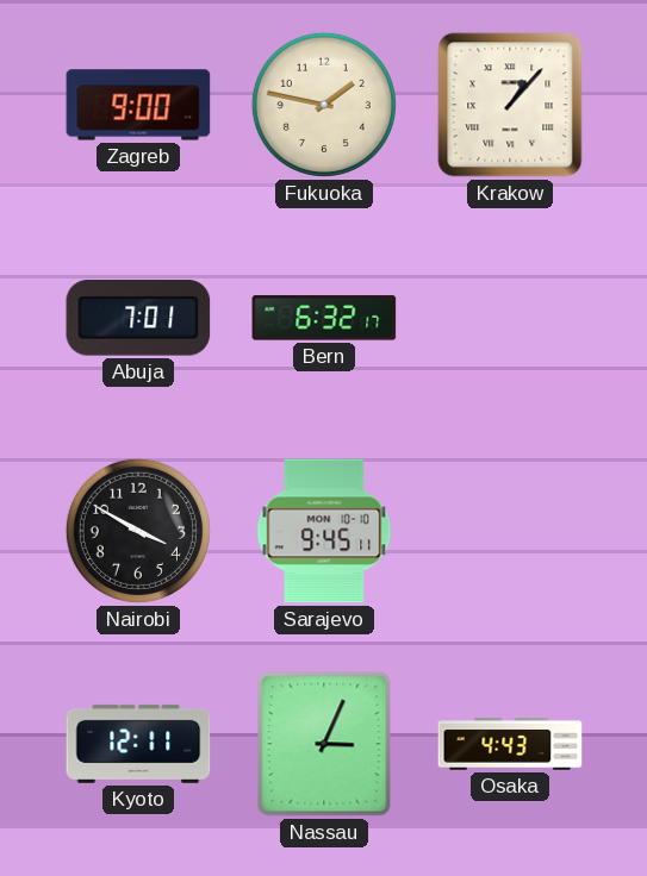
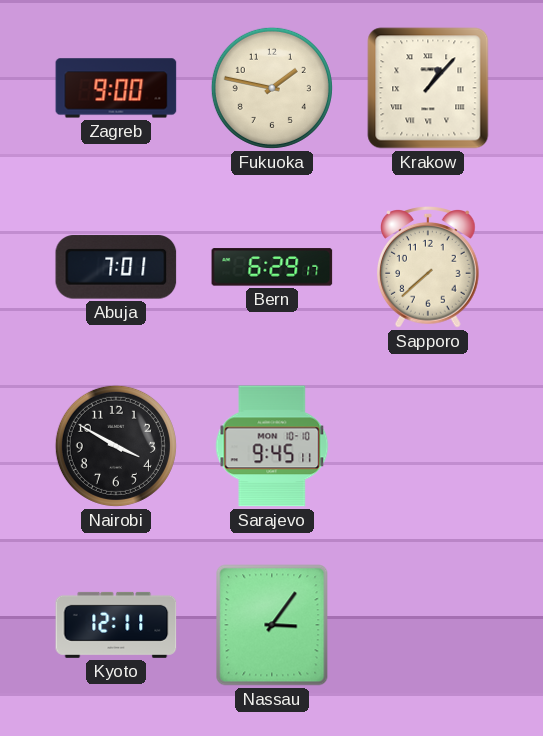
Bern: 6:32 -> 6:29 (272, 267)
Sapporo: none -> 7:38 (429, 268)
Nassau: 3:04 -> 3:06 (272, 625)
Osaka: 4:43 -> none (510, 744)
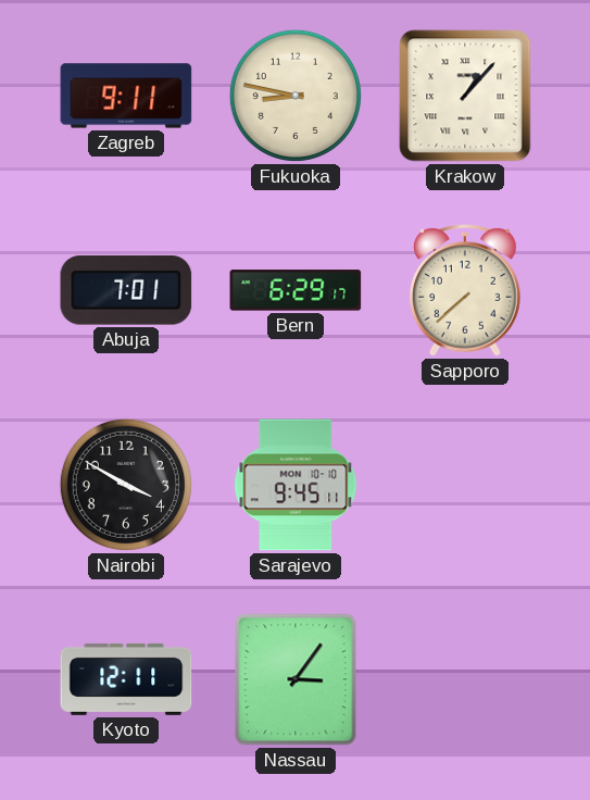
Zagreb: 9:00 -> 9:11 (126, 96)
Fukuoka: 1:47 -> 8:47 (296, 96)
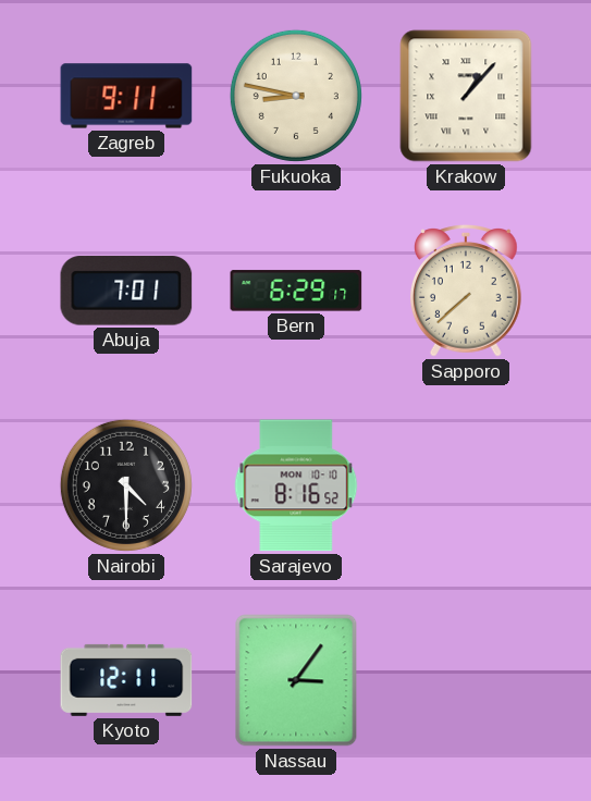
Nairobi: 3:50 -> 4:30 (126, 485)
Sarajevo: 9:45 -> 8:16 (296, 485)
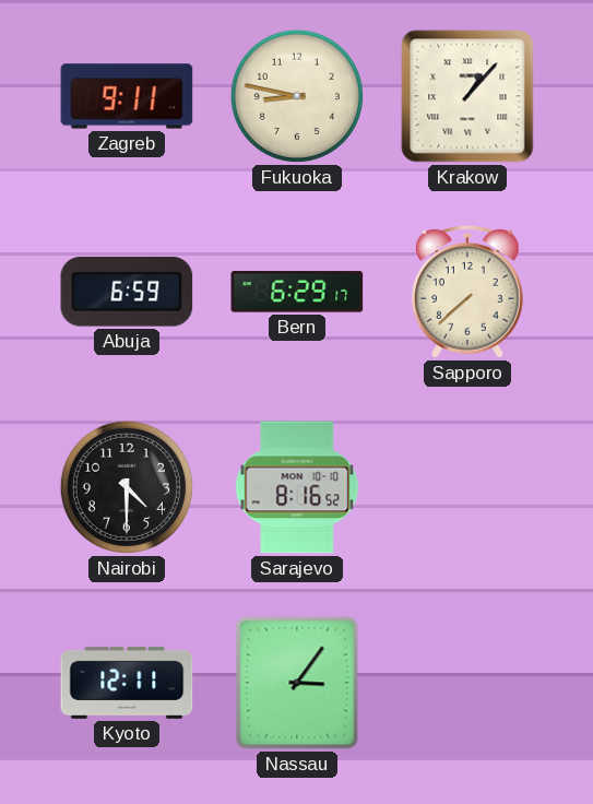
Abuja: 7:01 -> 6:59 (127, 292)
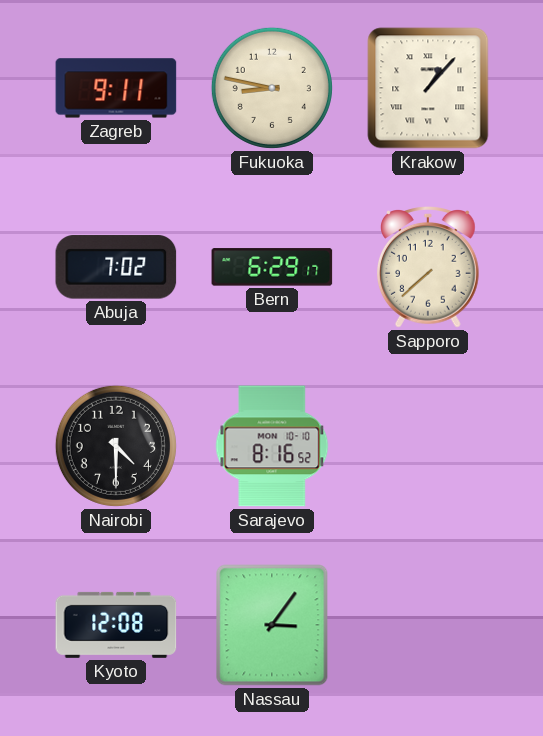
Abuja: 6:59 -> 7:02 (116, 267)
Kyoto: 12:11 -> 12:08 (116, 625)
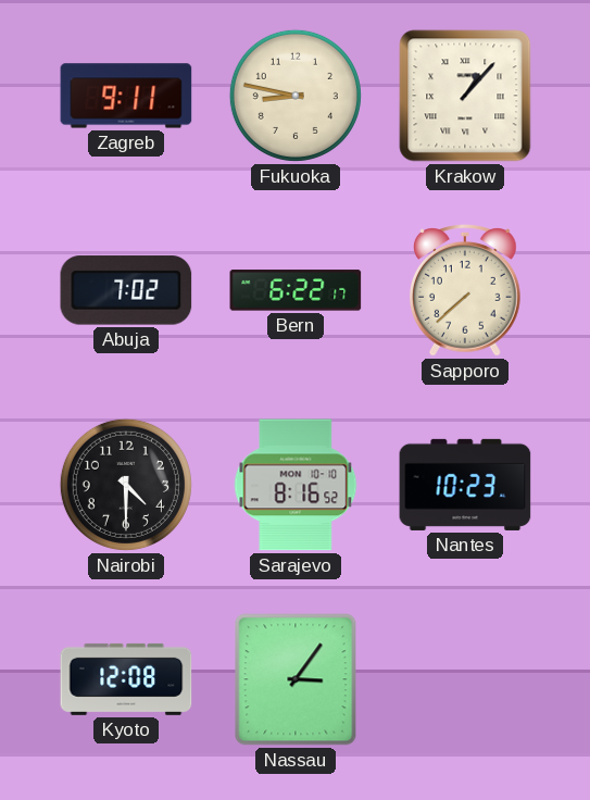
Bern: 6:29 -> 6:22 (296, 290)
Nantes: none -> 10:23 (465, 485)
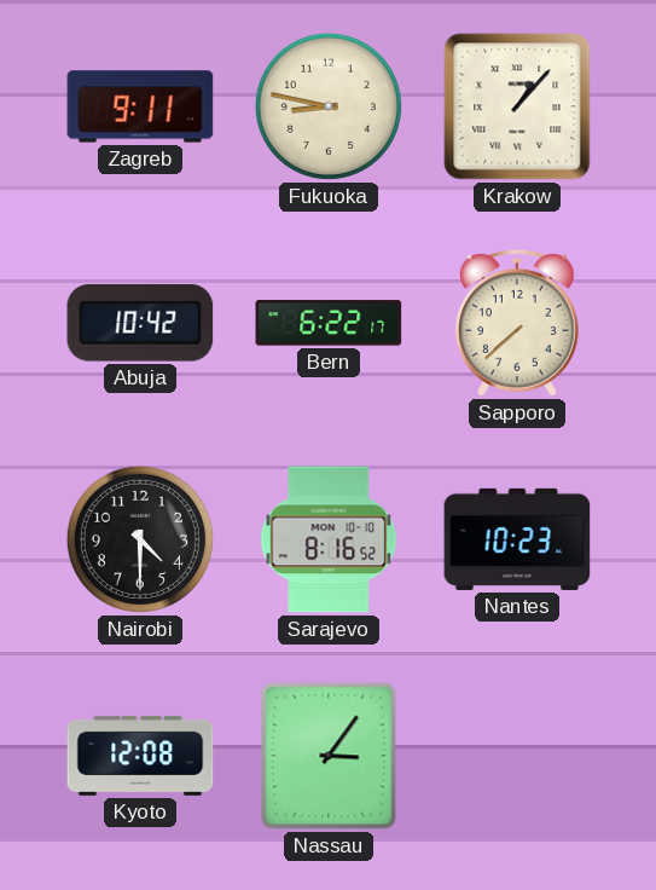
Abuja: 7:02 -> 10:42 (140, 323)
